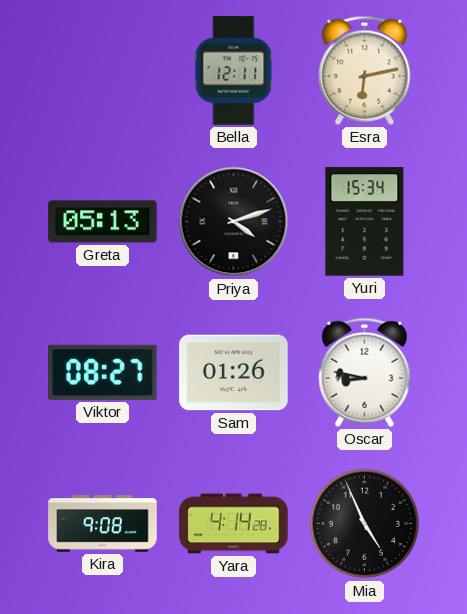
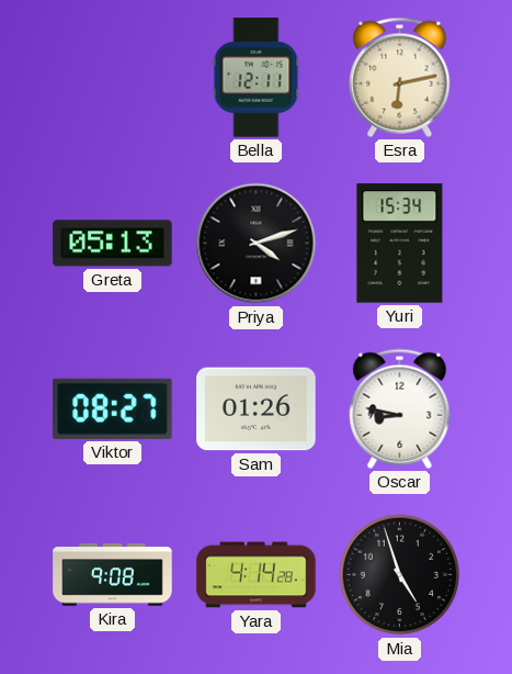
Mia: 4:56 -> 4:57 (400, 575)
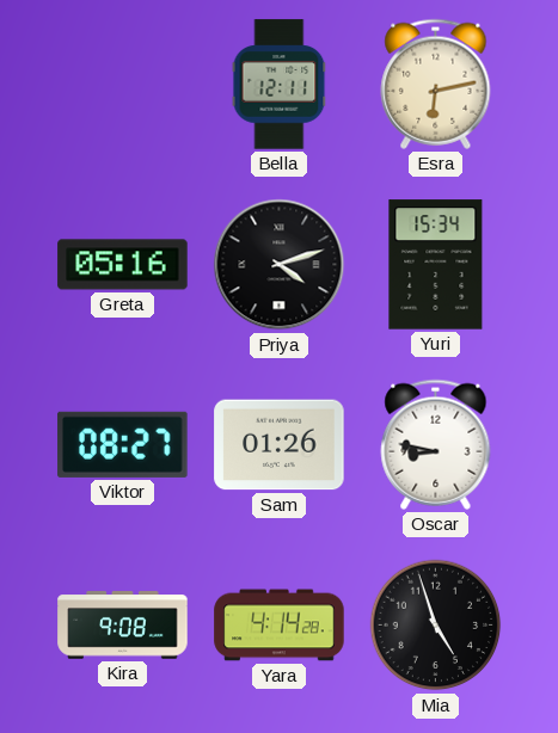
Greta: 05:13 -> 05:16 (123, 265)
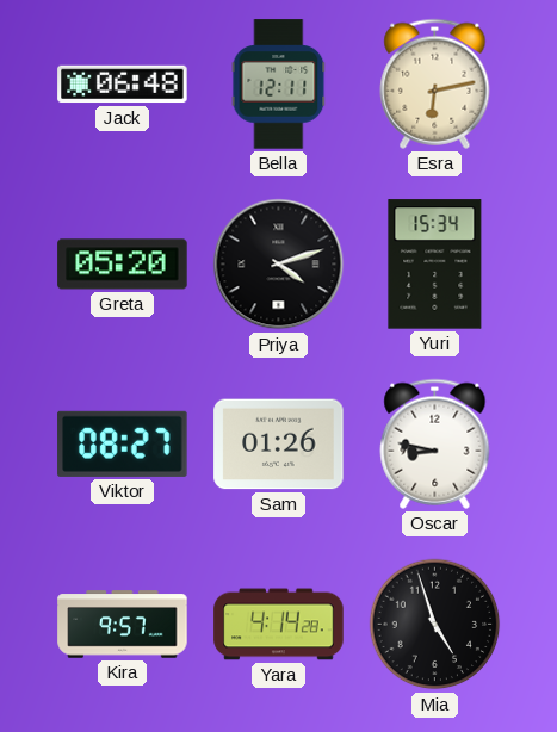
Jack: none -> 06:48 (123, 85)
Greta: 05:16 -> 05:20 (123, 265)
Kira: 9:08 -> 9:57 (123, 625)
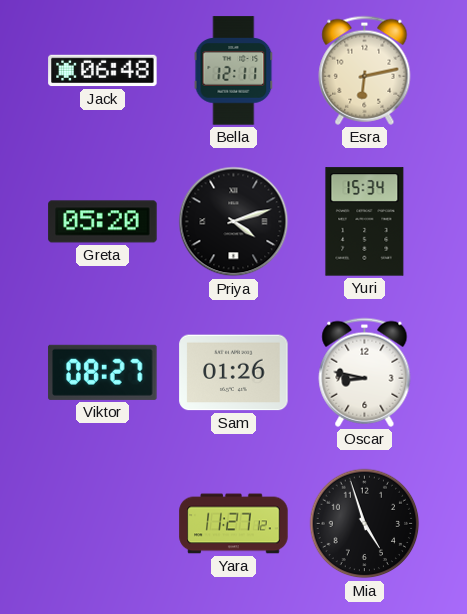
Kira: 9:57 -> none (123, 625)
Yara: 4:14 -> 11:27 (234, 524)
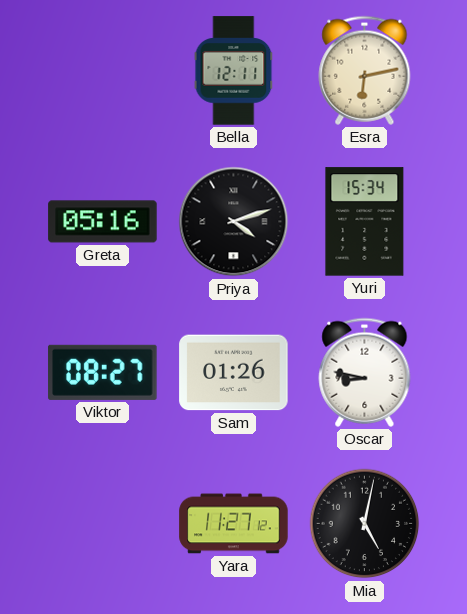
Jack: 06:48 -> none (103, 71)
Greta: 05:20 -> 05:16 (103, 222)
Mia: 4:57 -> 5:02 (365, 524)
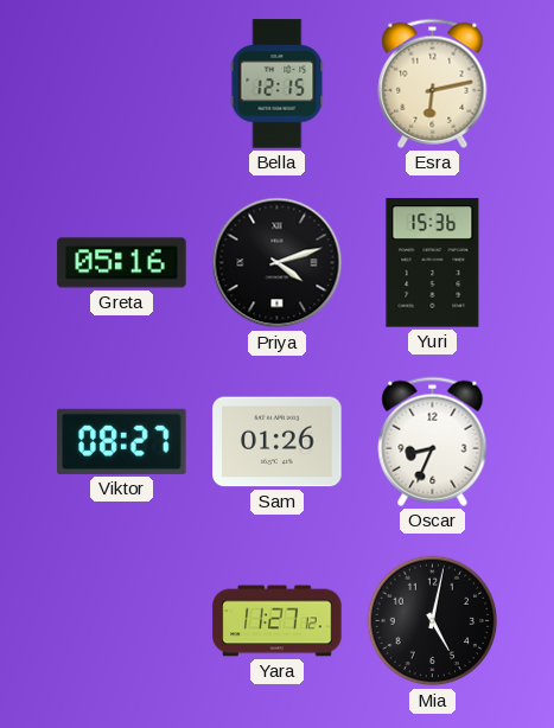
Bella: 12:11 -> 12:15 (278, 84)
Yuri: 15:34 -> 15:36 (433, 263)
Oscar: 8:47 -> 8:34 (433, 441)
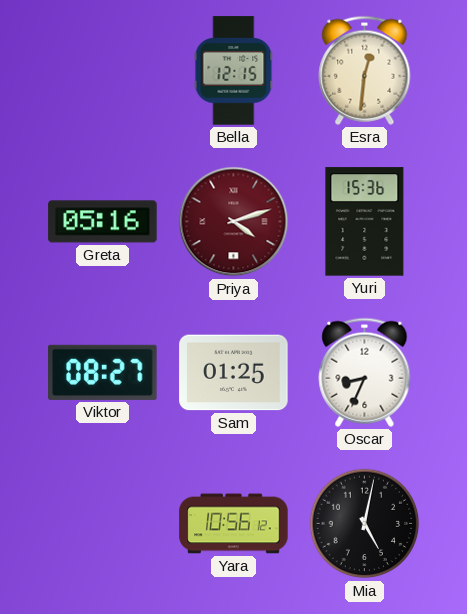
Esra: 6:13 -> 12:31 (365, 70)
Priya dial: black -> burgundy (234, 222)
Sam: 01:26 -> 01:25 (234, 373)
Yara: 11:27 -> 10:56 (234, 524)
